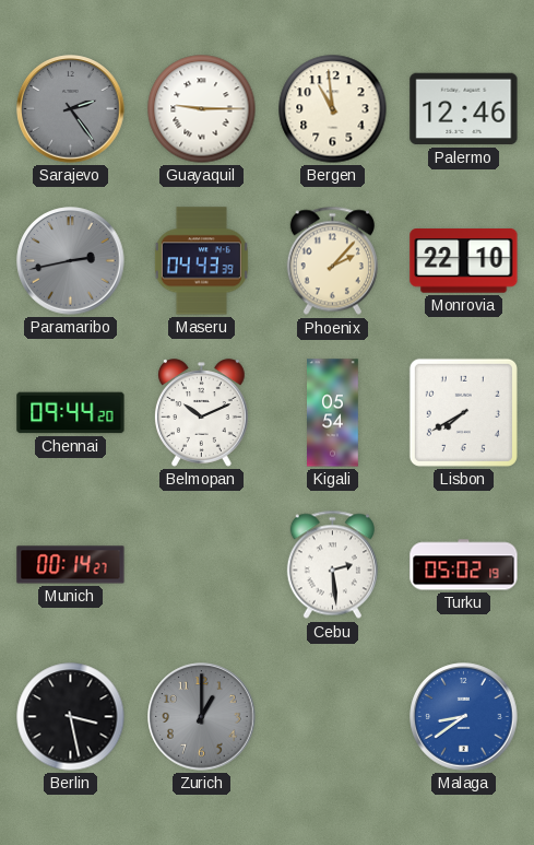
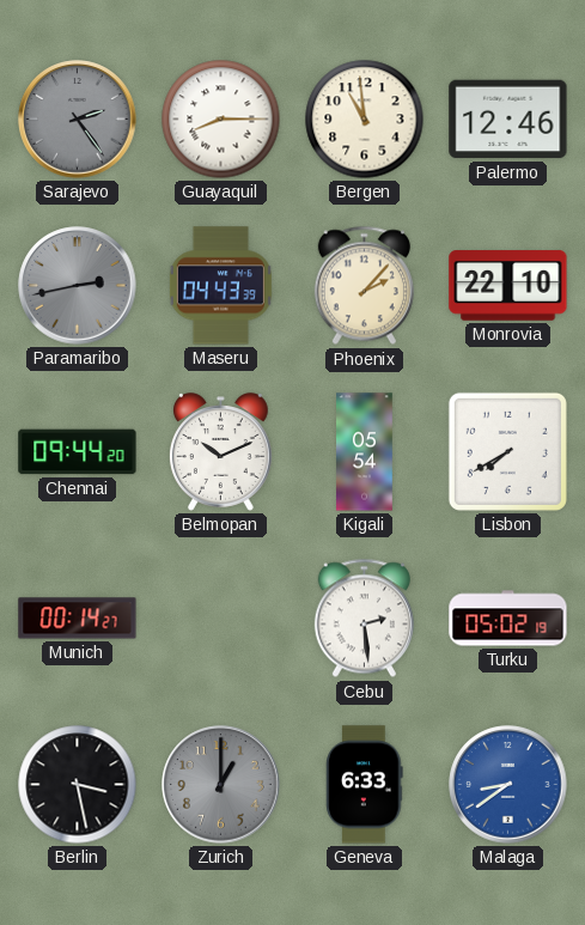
Guayaquil: 9:15 -> 8:15 (221, 120)
Geneva: none -> 6:33 (365, 785)
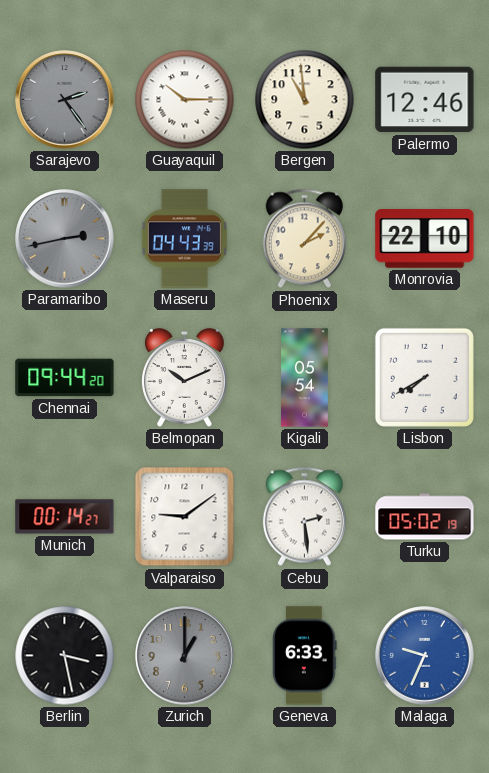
Guayaquil: 8:15 -> 10:15 (185, 100)
Valparaiso: none -> 9:09 (185, 517)
Malaga: 8:39 -> 9:34 (425, 656)
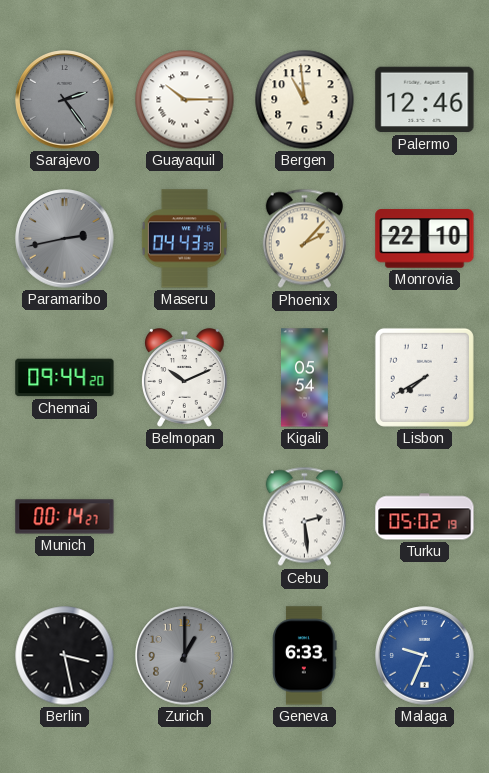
Valparaiso: 9:09 -> none (185, 517)
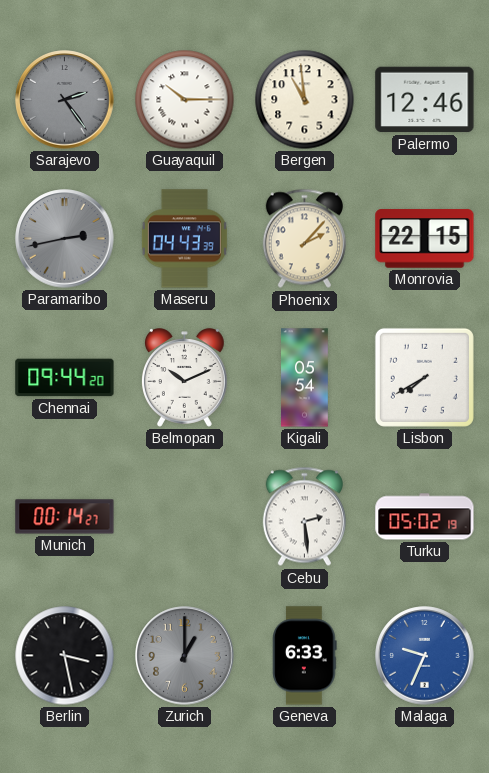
Monrovia: 22:10 -> 22:15 (425, 239)
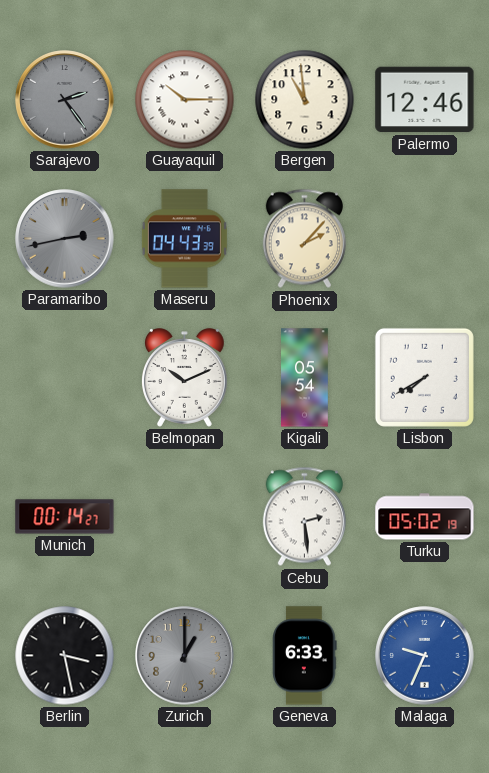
Monrovia: 22:15 -> none (425, 239)
Chennai: 09:44 -> none (65, 378)
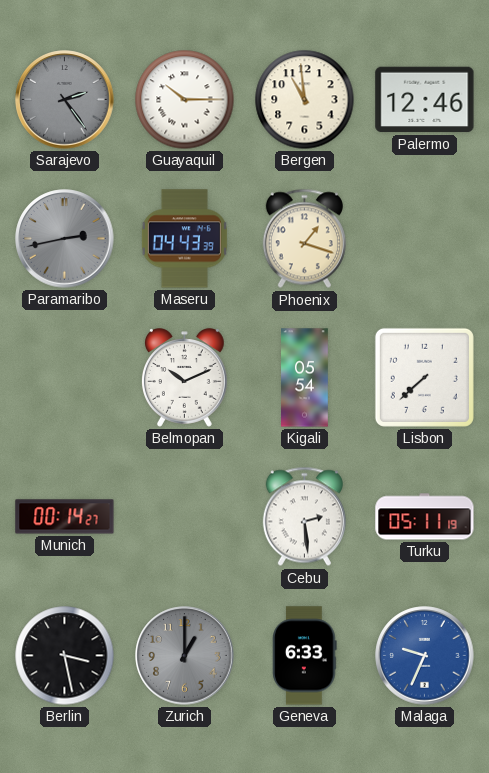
Phoenix: 2:07 -> 1:18 (304, 239)
Lisbon: 7:40 -> 7:38 (424, 377)
Turku: 05:02 -> 05:11 (425, 517)
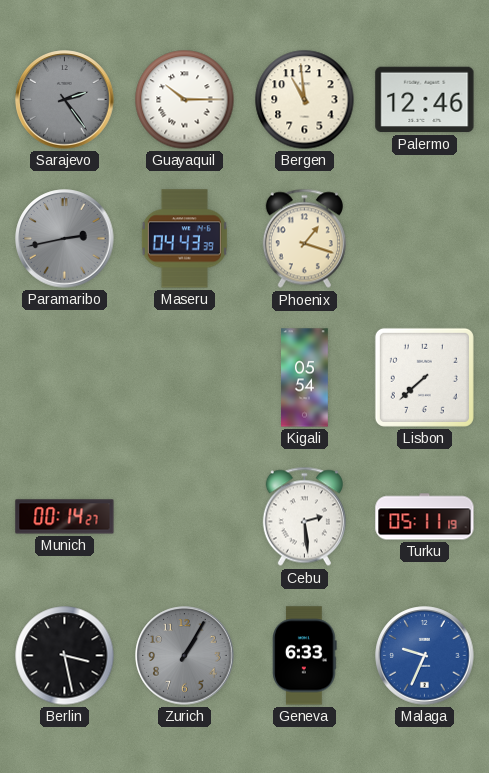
Belmopan: 10:11 -> none (184, 378)
Zurich: 1:00 -> 1:05 (185, 656)
